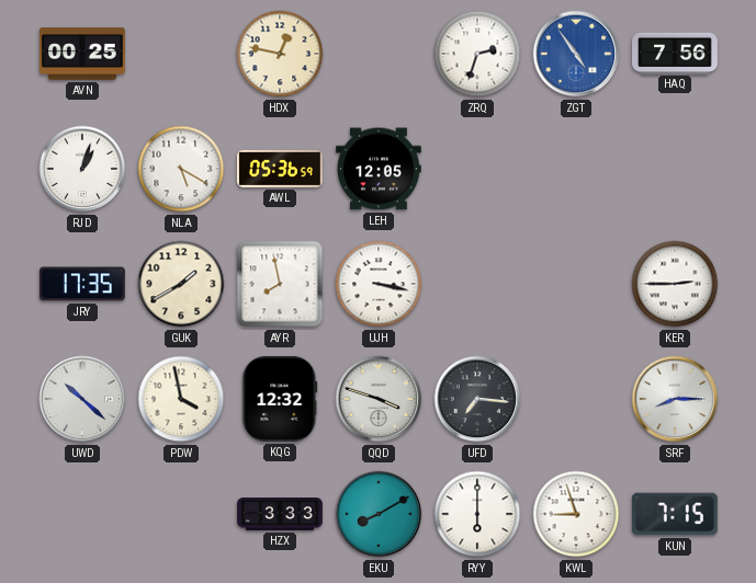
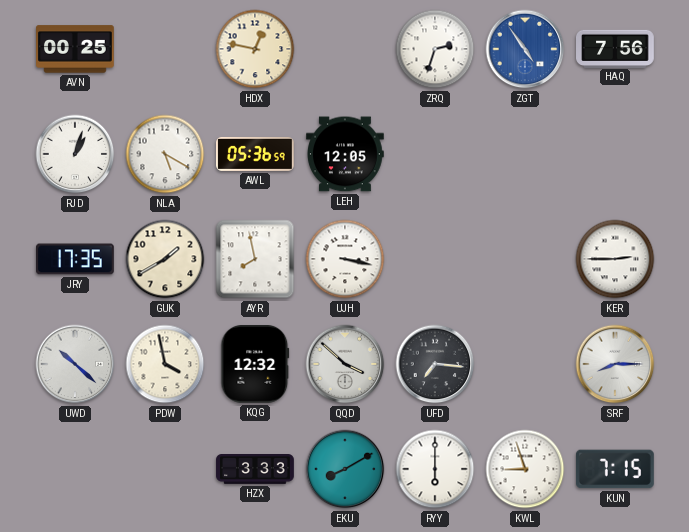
QQD: 3:48 -> 3:52 (345, 364)
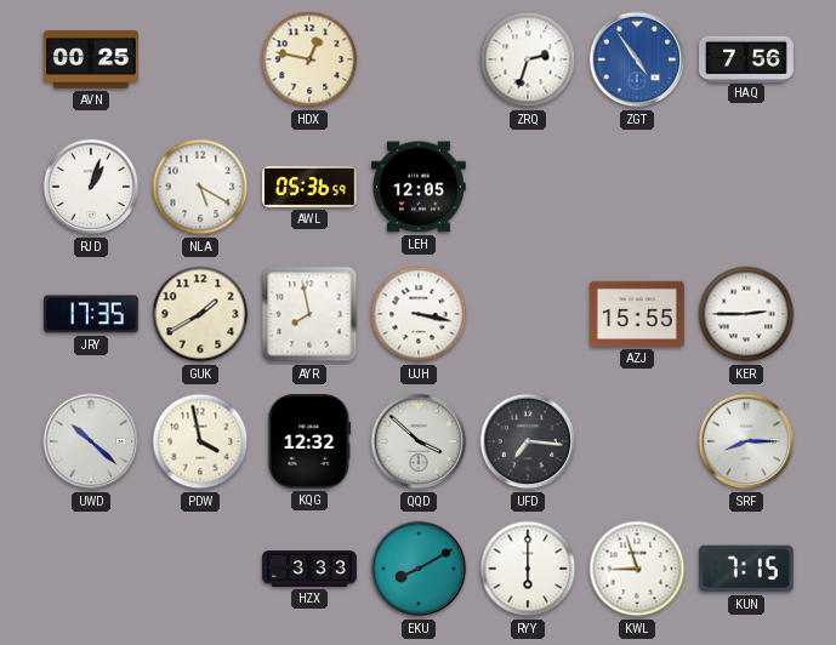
AZJ: none -> 15:55 (638, 314)
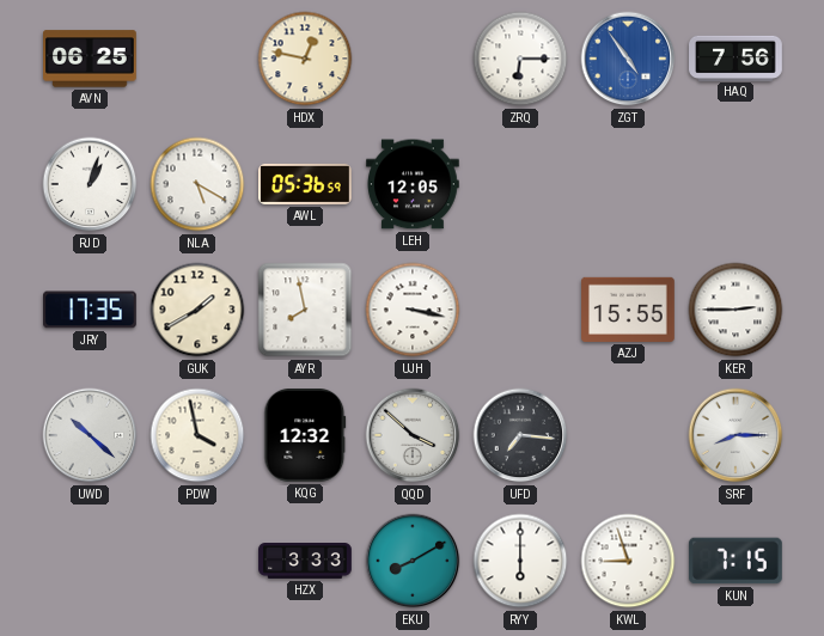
AVN: 00:25 -> 06:25 (91, 59)
ZRQ: 2:33 -> 6:15 (520, 59)
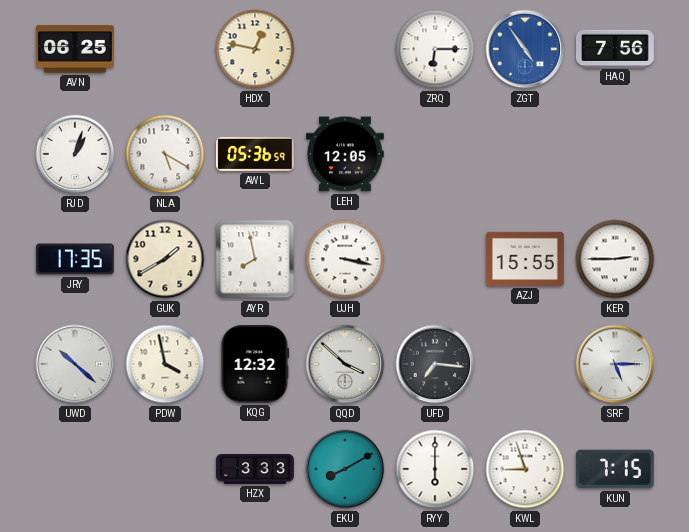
SRF: 8:15 -> 5:15 (615, 364)
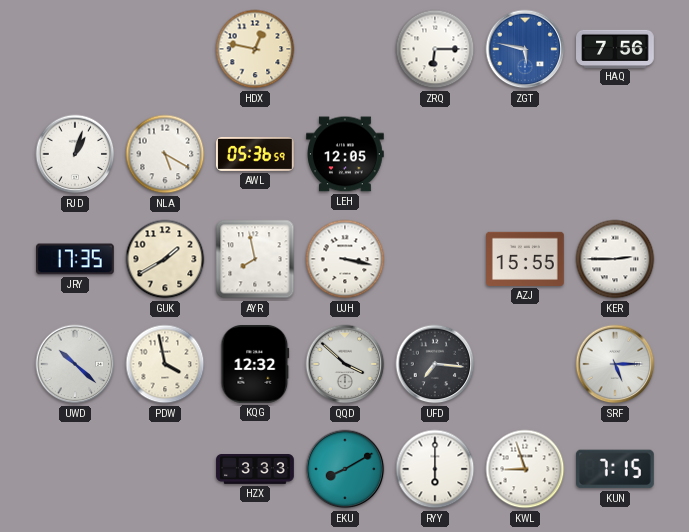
AVN: 06:25 -> none (76, 49)
ZGT: 4:54 -> 5:47 (525, 49)
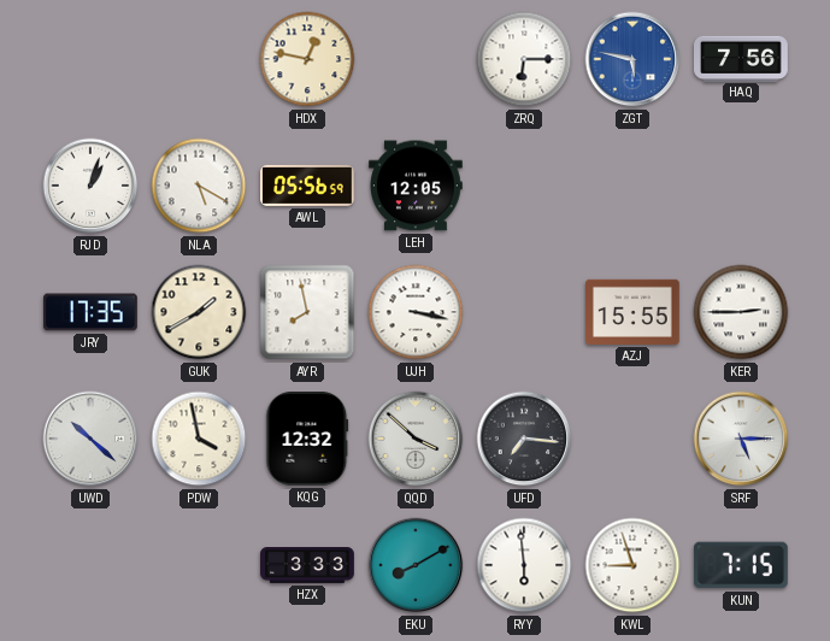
AWL: 05:36 -> 05:56 (308, 186)
RYY: 6:00 -> 5:59 (524, 565)
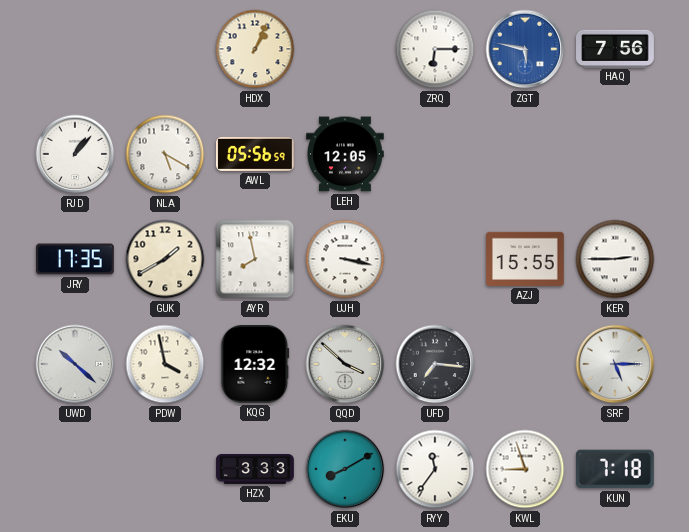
HDX: 12:47 -> 1:04 (255, 49)
RJD: 1:03 -> 1:07 (75, 154)
RYY: 5:59 -> 11:36 (435, 469)
KUN: 7:15 -> 7:18 (615, 469)
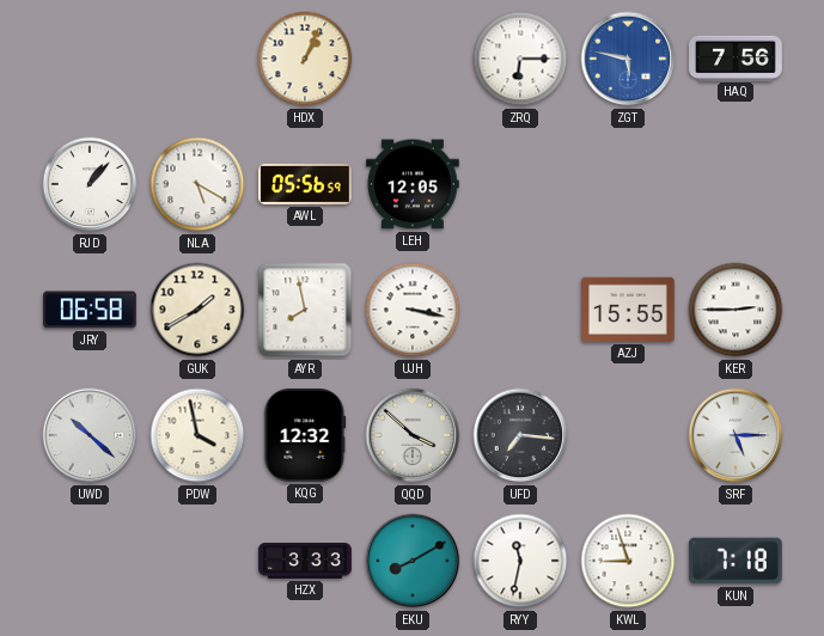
JRY: 17:35 -> 06:58 (91, 310)
RYY: 11:36 -> 11:32 (520, 561)
